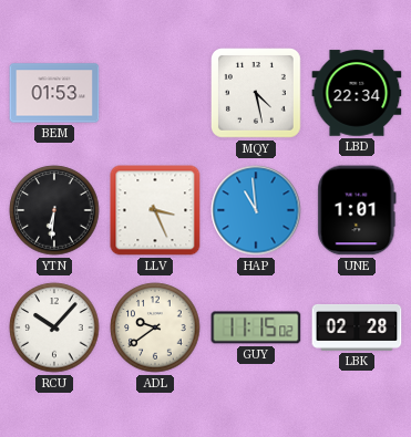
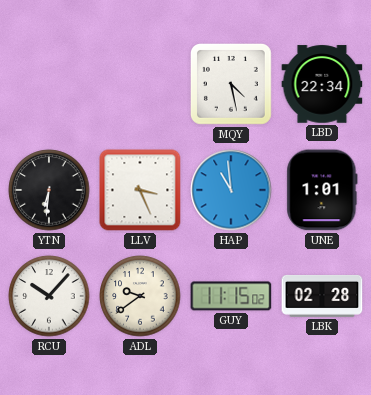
BEM: 01:53 -> none (54, 93)
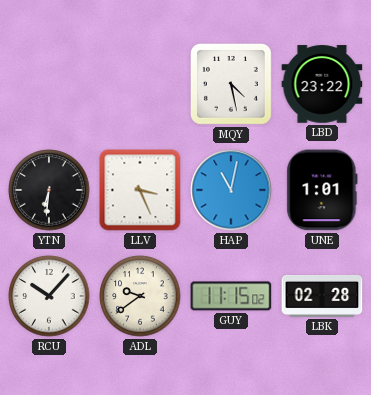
LBD: 22:34 -> 23:22 (322, 84)
HAP: 10:59 -> 11:02 (231, 190)
